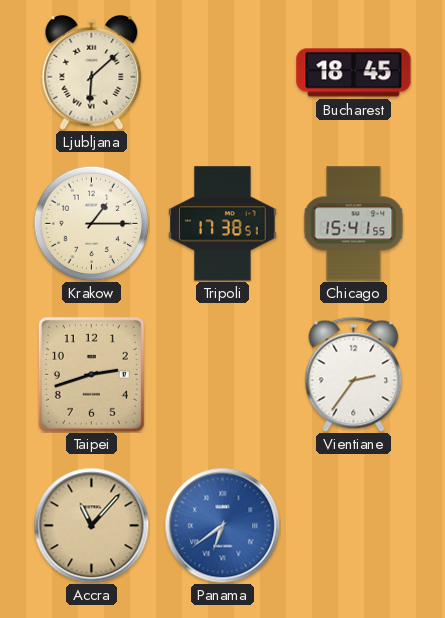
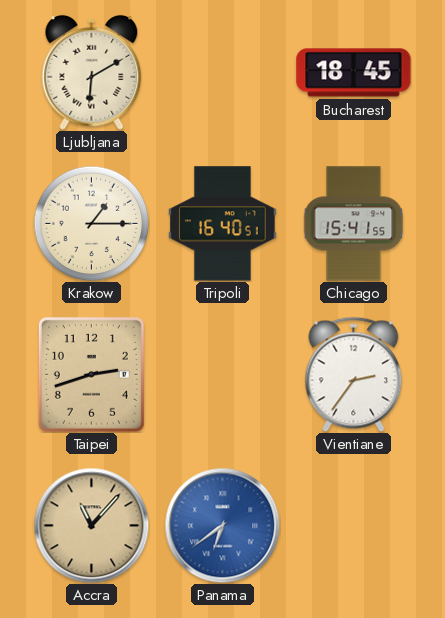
Ljubljana: 6:08 -> 6:10 (92, 72)
Tripoli: 17:38 -> 16:40 (223, 224)
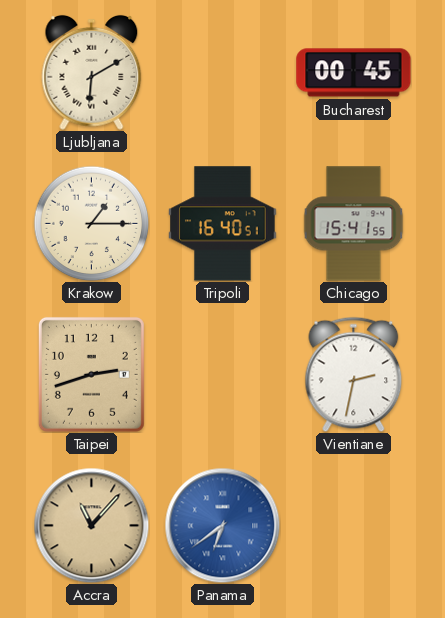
Bucharest: 18:45 -> 00:45 (354, 73)
Vientiane: 2:36 -> 2:32 (354, 374)
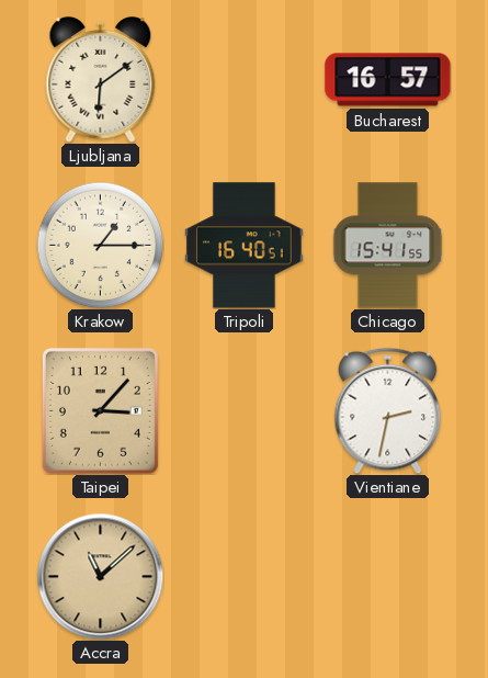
Ljubljana: 6:10 -> 6:09 (101, 79)
Bucharest: 00:45 -> 16:57 (388, 80)
Taipei: 2:42 -> 3:07 (100, 410)
Accra: 11:07 -> 11:08 (100, 576)
Panama: 6:39 -> none (222, 525)
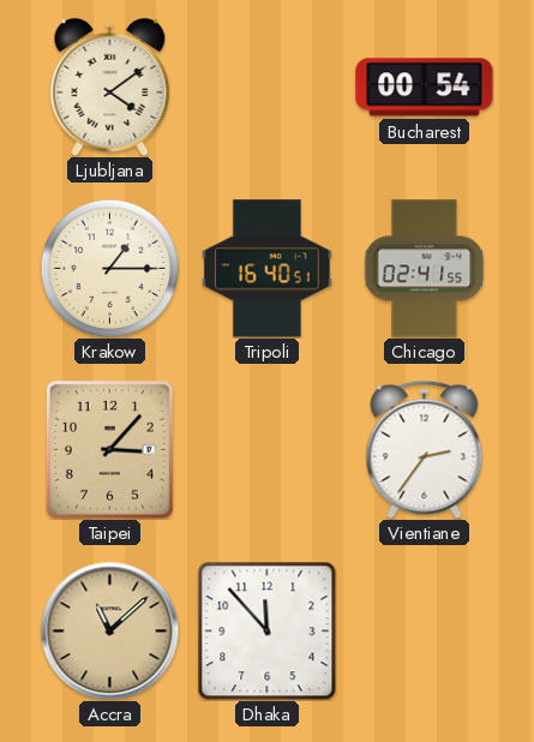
Ljubljana: 6:09 -> 4:09 (110, 86)
Bucharest: 16:57 -> 00:54 (425, 88)
Chicago: 15:41 -> 02:41 (425, 269)
Vientiane: 2:32 -> 2:36 (425, 449)
Dhaka: none -> 11:53 (266, 630)
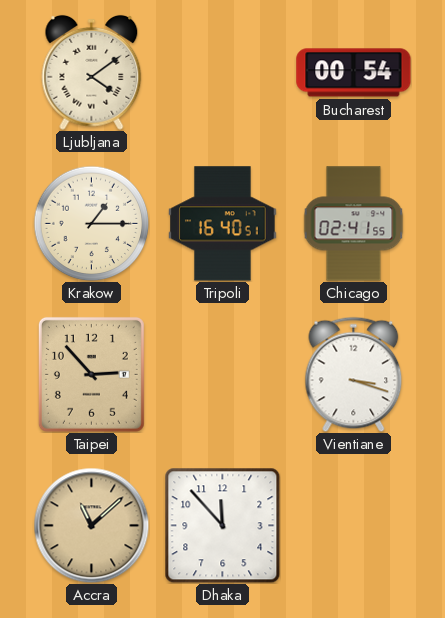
Taipei: 3:07 -> 2:53 (91, 374)
Vientiane: 2:36 -> 3:18 (354, 374)
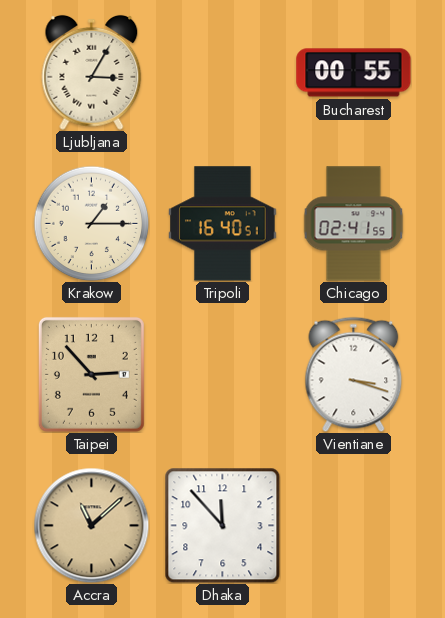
Ljubljana: 4:09 -> 3:05 (92, 72)
Bucharest: 00:54 -> 00:55 (354, 73)
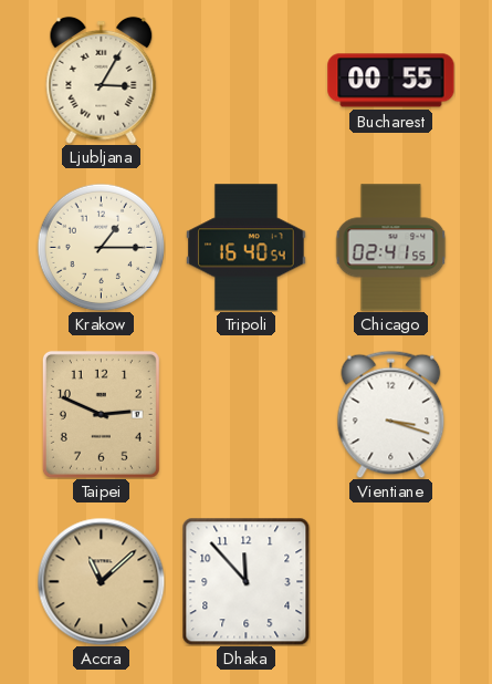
Tripoli: 16:40:51 -> 16:40:54 (247, 248)
Taipei: 2:53 -> 2:49 (101, 414)
